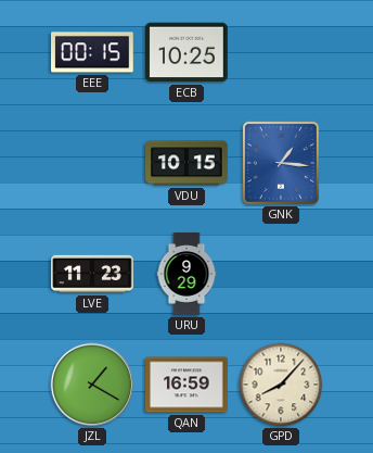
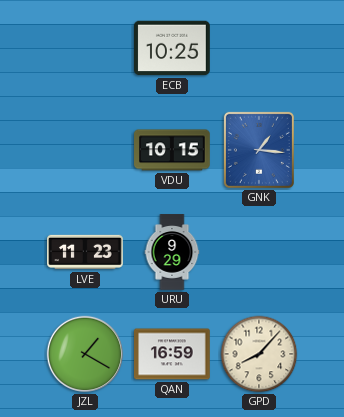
EEE: 00:15 -> none (93, 52)
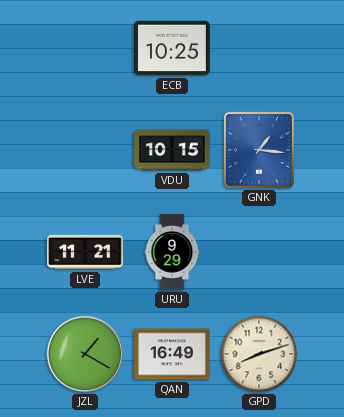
LVE: 11:23 -> 11:21 (85, 252)
QAN: 16:59 -> 16:49 (173, 354)
GPD: 8:07 -> 8:12 (259, 354)
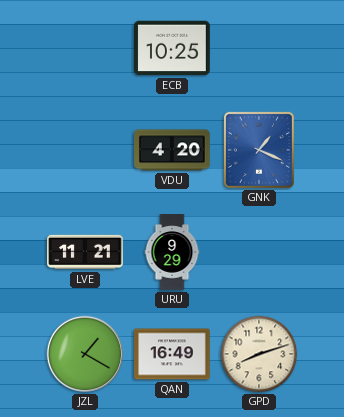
VDU: 10:15 -> 4:20 (172, 150)
GNK: 1:16 -> 1:19 (259, 150)
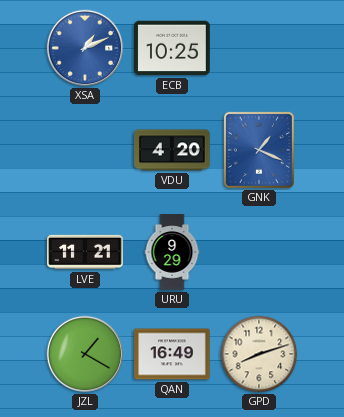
XSA: none -> 1:11 (85, 48)
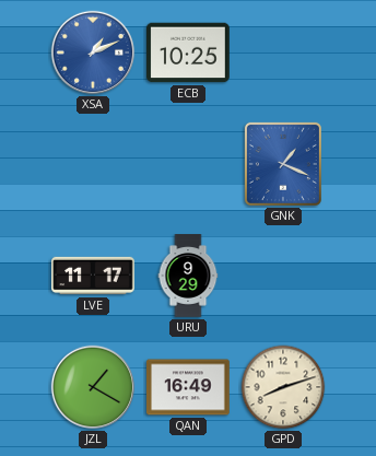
VDU: 4:20 -> none (172, 150)
LVE: 11:21 -> 11:17 (93, 276)
